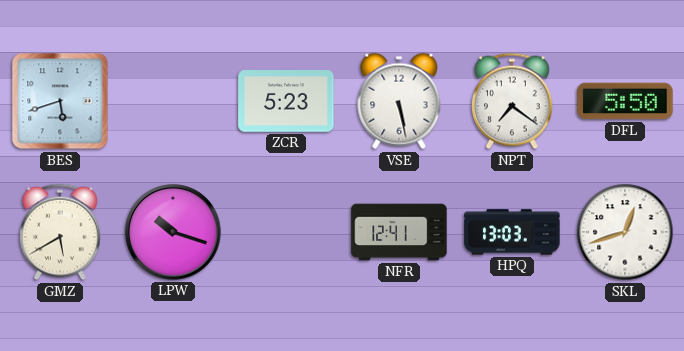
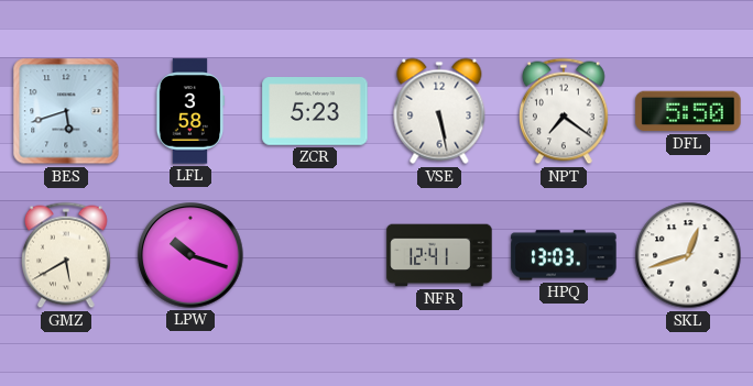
LFL: none -> 3:58 (190, 111)
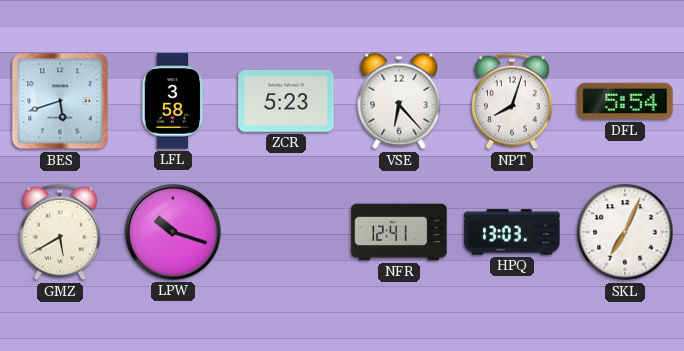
VSE: 5:28 -> 6:23 (399, 101)
NPT: 7:21 -> 8:03 (513, 101)
DFL: 5:50 -> 5:54 (625, 101)
SKL: 12:42 -> 7:04 (625, 232)
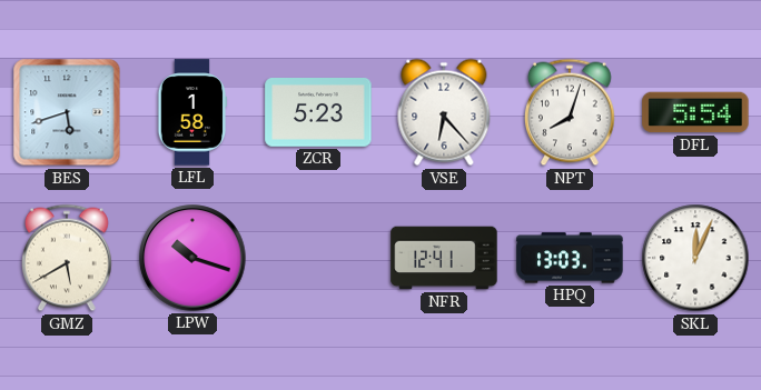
LFL: 3:58 -> 1:58 (192, 112)
SKL: 7:04 -> 12:04 (695, 258)
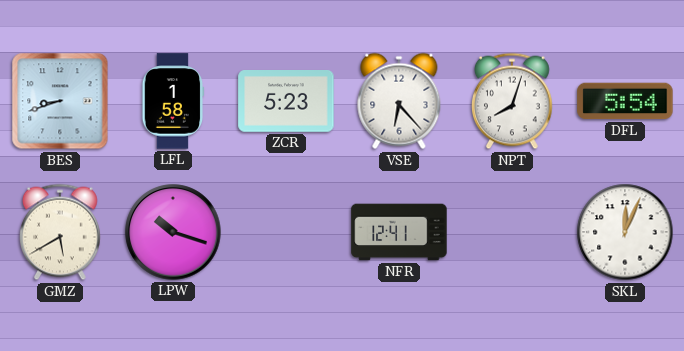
BES: 5:42 -> 8:42 (60, 101)
HPQ: 13:03 -> none (570, 258)
